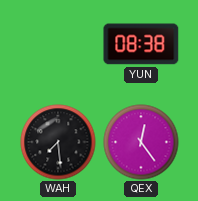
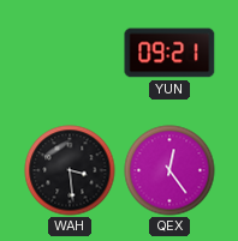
YUN: 08:38 -> 09:21 (169, 53)
WAH: 7:29 -> 3:29 (70, 170)
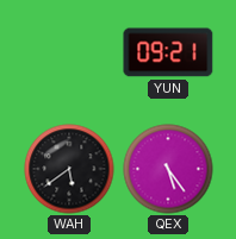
WAH: 3:29 -> 5:39 (69, 169)
QEX: 12:24 -> 5:24 (168, 169)
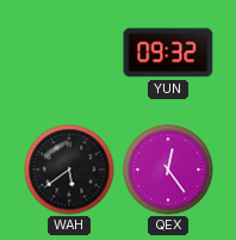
YUN: 09:21 -> 09:32 (168, 53)
QEX: 5:24 -> 12:24 (168, 170)
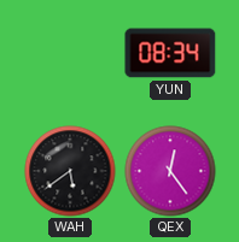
YUN: 09:32 -> 08:34 (170, 53)
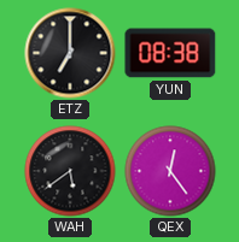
ETZ: none -> 7:00 (70, 53)
YUN: 08:34 -> 08:38 (170, 53)
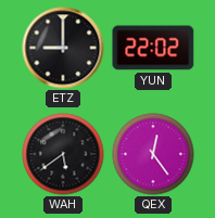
ETZ: 7:00 -> 9:00 (63, 48)
YUN: 08:38 -> 22:02 (153, 48)
